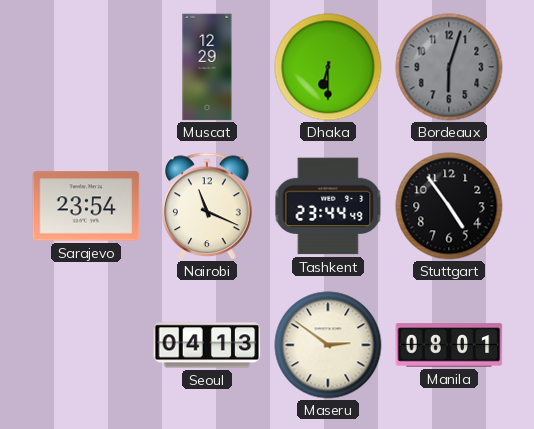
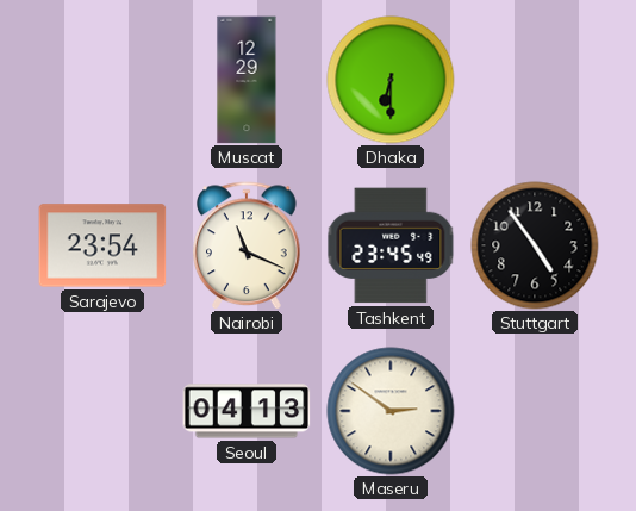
Bordeaux: 6:03 -> none (449, 67)
Tashkent: 23:44 -> 23:45 (391, 245)
Manila: 08:01 -> none (449, 345)
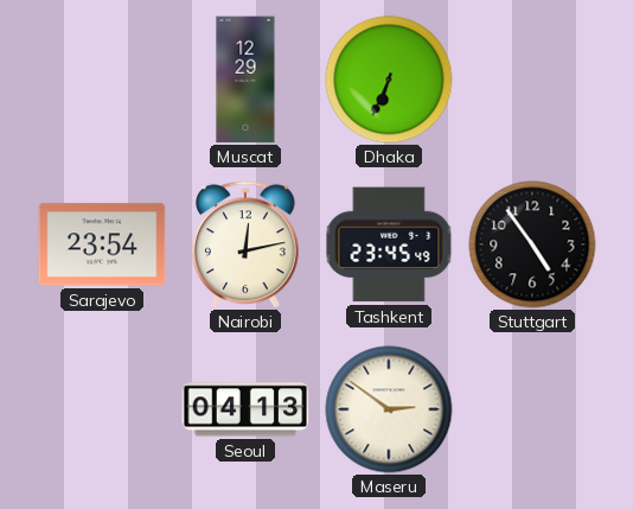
Dhaka: 6:30 -> 6:34 (389, 79)
Nairobi: 11:19 -> 12:13 (247, 244)
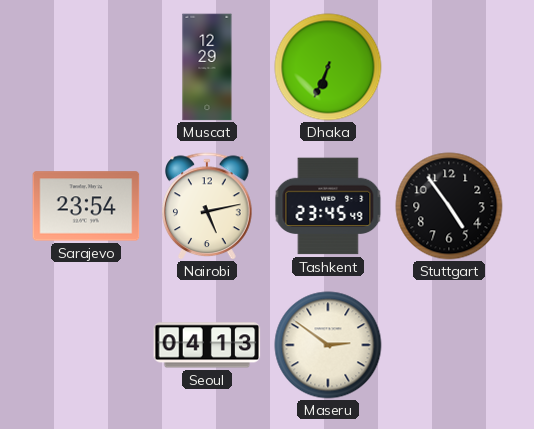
Nairobi: 12:13 -> 5:13 (208, 206)
